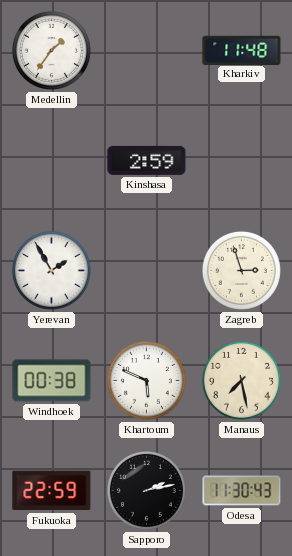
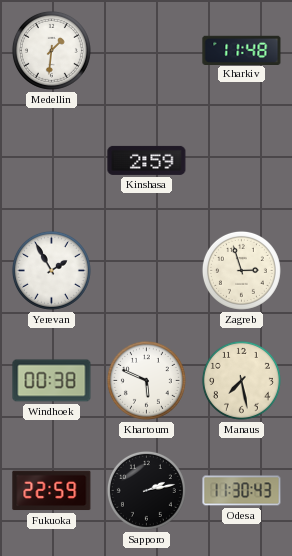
Medellin: 1:36 -> 1:31 (51, 50)
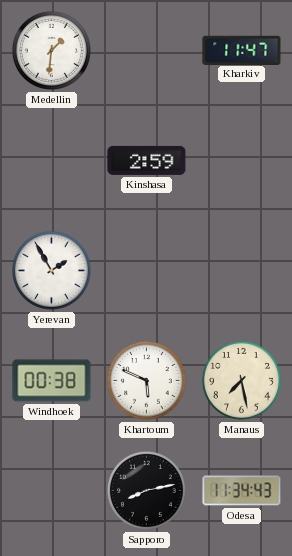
Kharkiv: 11:48 -> 11:47 (242, 50)
Zagreb: 2:57 -> none (241, 270)
Fukuoka: 22:59 -> none (52, 491)
Sapporo: 2:13 -> 8:13 (146, 490)
Odesa: 11:30 -> 11:34 (242, 491)
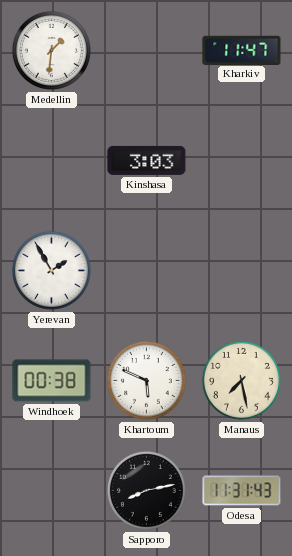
Kinshasa: 2:59 -> 3:03 (147, 160)
Odesa: 11:34 -> 11:31 (242, 491)
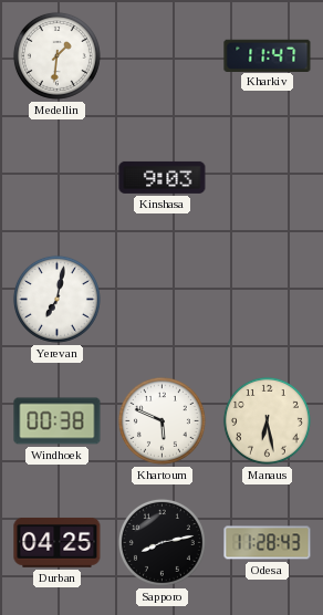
Kinshasa: 3:03 -> 9:03 (163, 177)
Yerevan: 1:55 -> 7:02 (56, 299)
Manaus: 7:28 -> 6:28 (267, 420)
Durban: none -> 04:25 (58, 542)
Odesa: 11:31 -> 11:28 (268, 543)
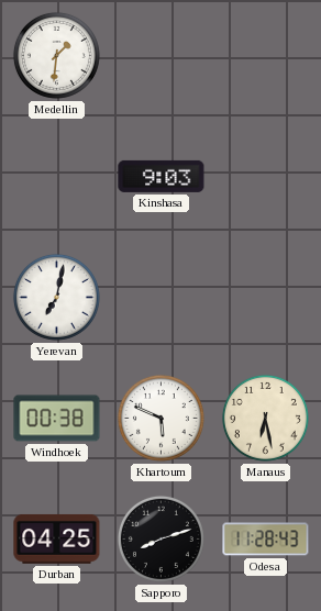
Kharkiv: 11:47 -> none (268, 55)
Sapporo: 8:13 -> 8:12 (160, 538)
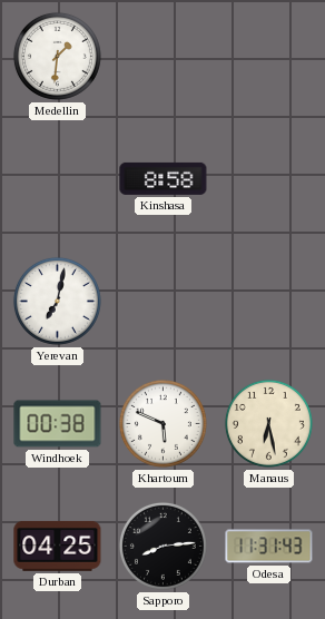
Kinshasa: 9:03 -> 8:58 (164, 178)
Sapporo: 8:12 -> 8:14 (162, 546)
Odesa: 11:28 -> 11:31 (269, 547)
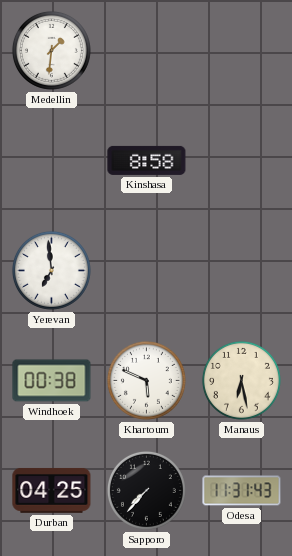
Yerevan: 7:02 -> 6:59 (51, 270)
Sapporo: 8:14 -> 7:37 (146, 490)
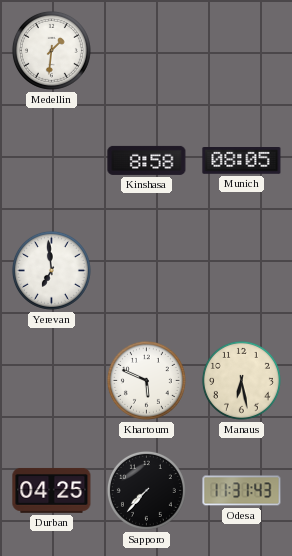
Munich: none -> 08:05 (242, 161)
Windhoek: 00:38 -> none (52, 381)
